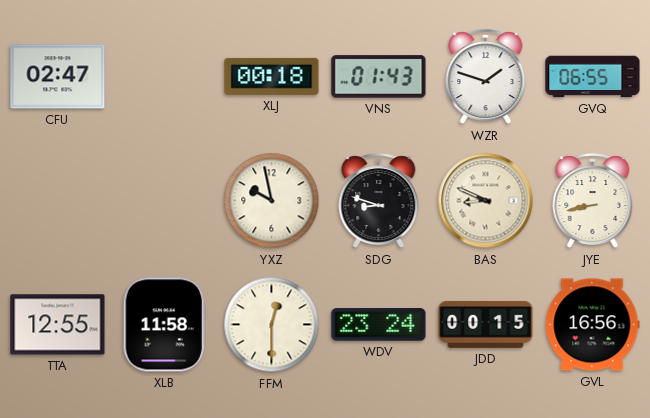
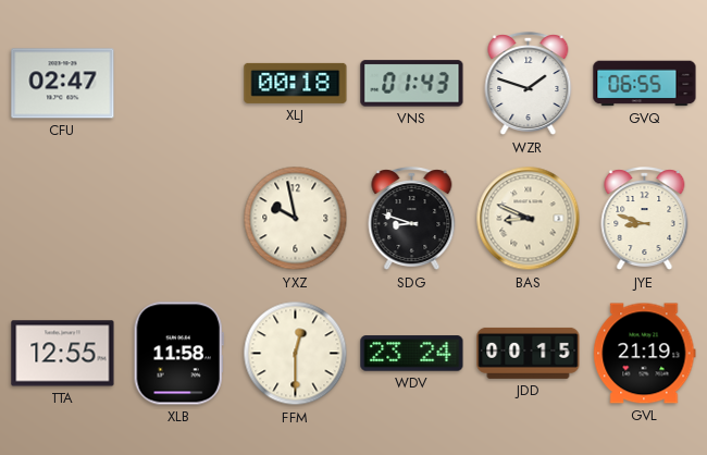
JYE: 8:43 -> 8:48 (645, 219)
GVL: 16:56 -> 21:19 (645, 354)
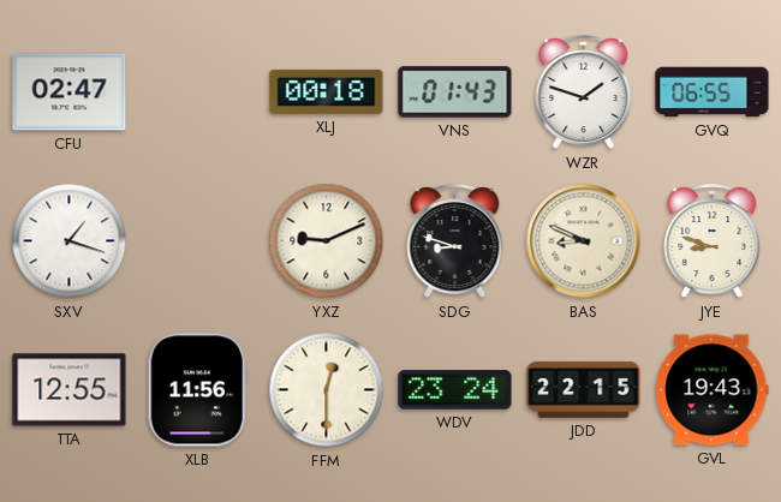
SXV: none -> 1:18 (70, 241)
YXZ: 9:58 -> 9:11 (327, 241)
XLB: 11:58 -> 11:56 (197, 390)
JDD: 00:15 -> 22:15 (584, 389)
GVL: 21:19 -> 19:43 (713, 390)
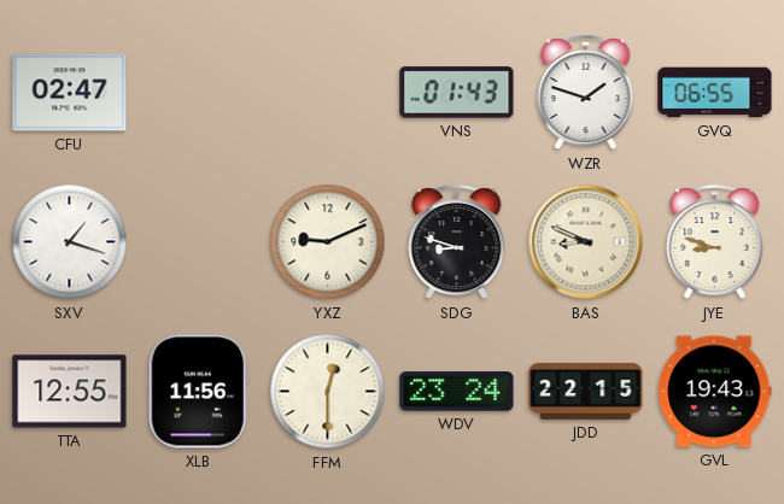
XLJ: 00:18 -> none (327, 91)
